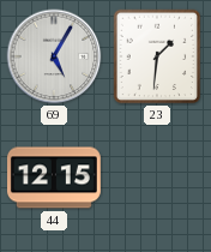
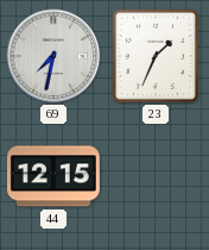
69: 5:05 -> 7:32 (53, 56)
23: 1:31 -> 1:34 (156, 56)
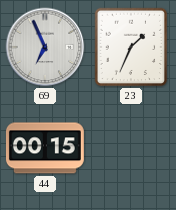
69: 7:32 -> 6:56 (45, 47)
44: 12:15 -> 00:15 (45, 148)
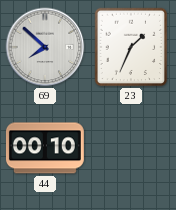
69: 6:56 -> 7:52 (45, 47)
44: 00:15 -> 00:10 (45, 148)
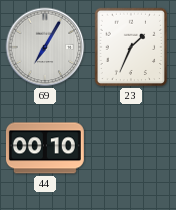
69: 7:52 -> 7:05 (45, 47)
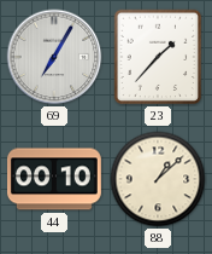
23: 1:34 -> 1:37 (158, 57)
88: none -> 1:08 (158, 179)
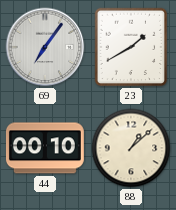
69: 7:05 -> 7:06 (45, 47)
23: 1:37 -> 1:40 (131, 47)
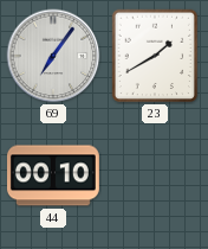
88: 1:08 -> none (131, 148)
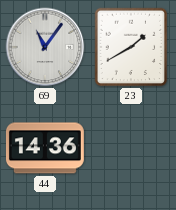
69: 7:06 -> 11:06 (45, 47)
44: 00:10 -> 14:36 (45, 148)
